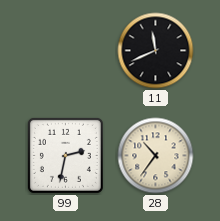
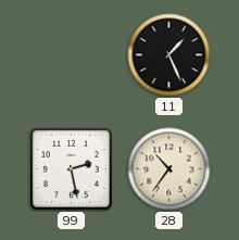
11: 11:41 -> 1:26 (169, 55)
99: 2:32 -> 2:28 (71, 168)
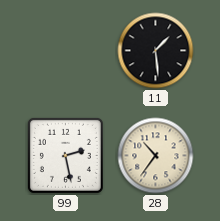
11: 1:26 -> 1:29 (156, 51)
